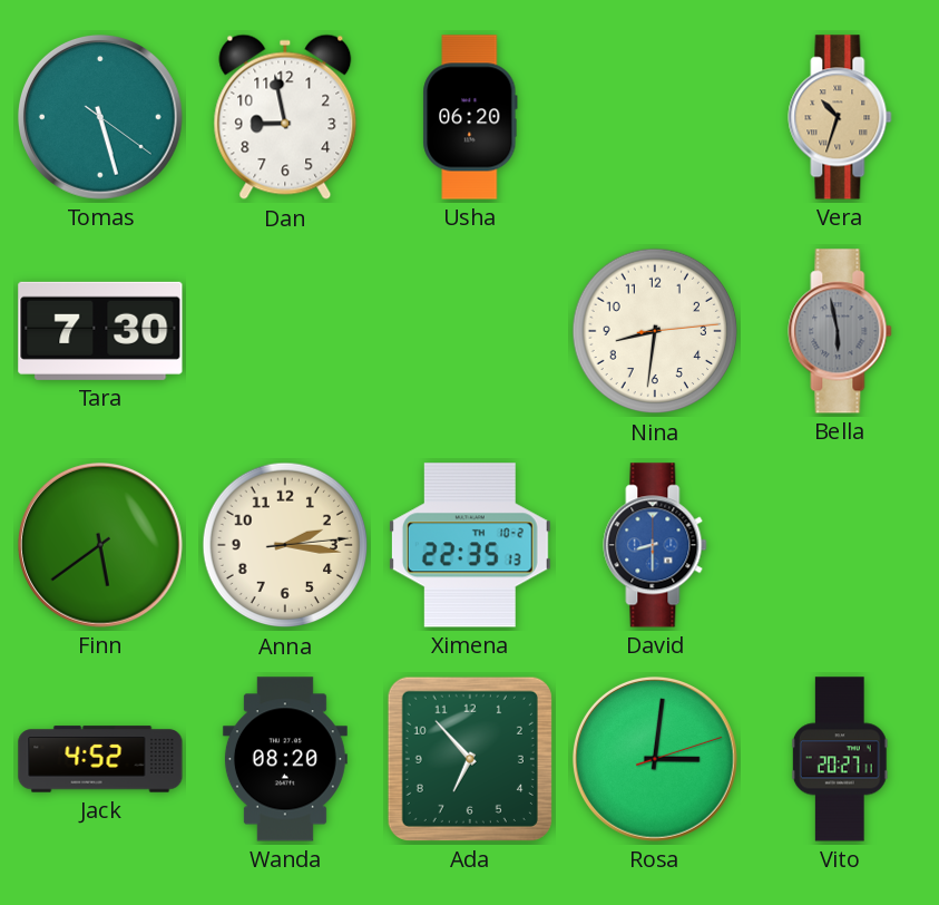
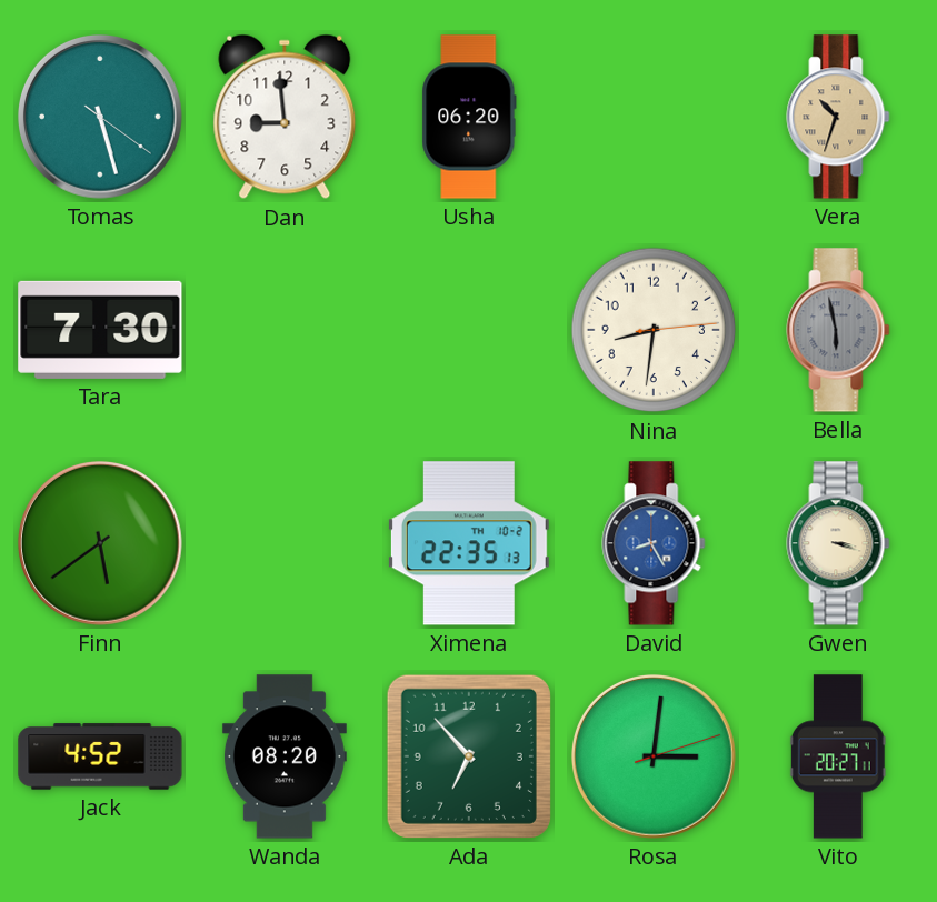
Dan: 8:58 -> 8:59 (285, 117)
Anna: 2:16 -> none (285, 545)
David: 8:30 -> 8:25 (654, 543)
Gwen: none -> 3:18 (838, 543)
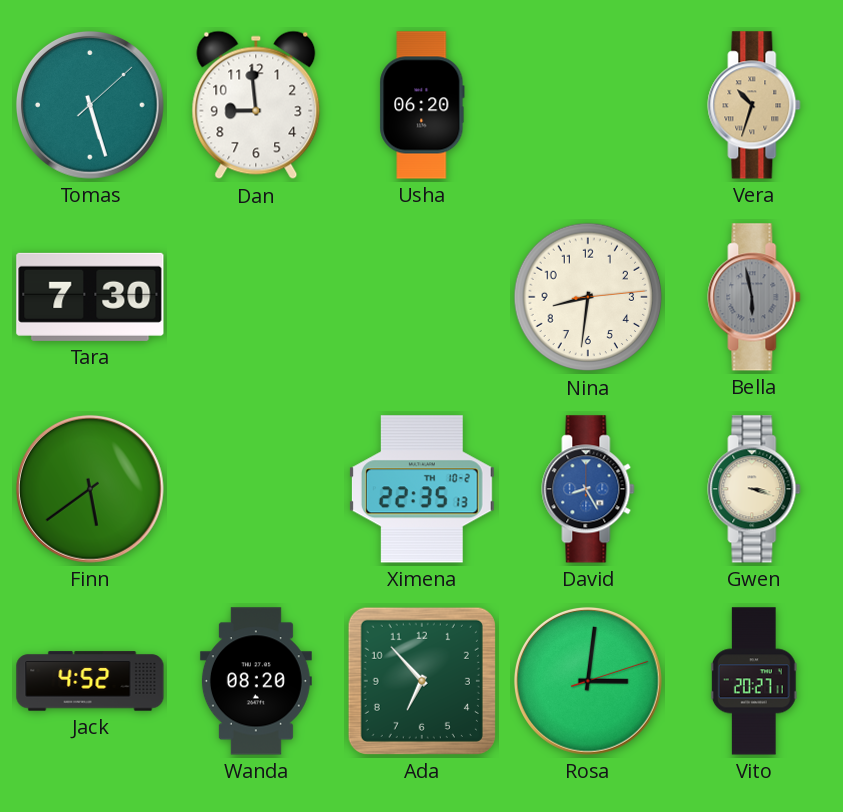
Tomas: 5:27:21 -> 5:27:08 (90, 105)
